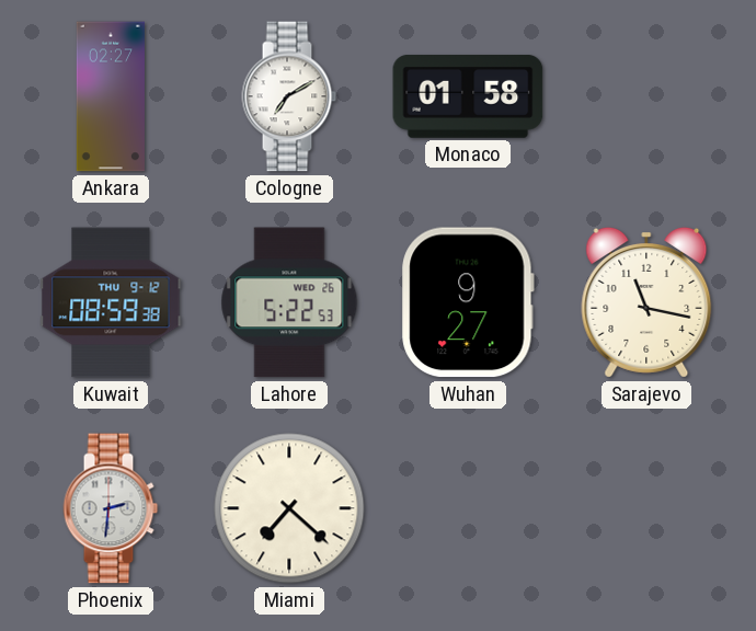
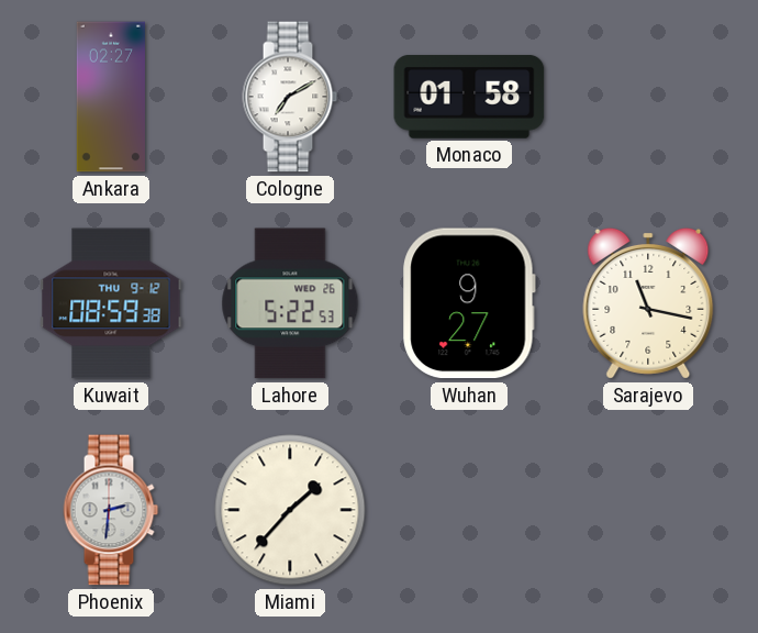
Miami: 7:22 -> 1:37 (290, 510)
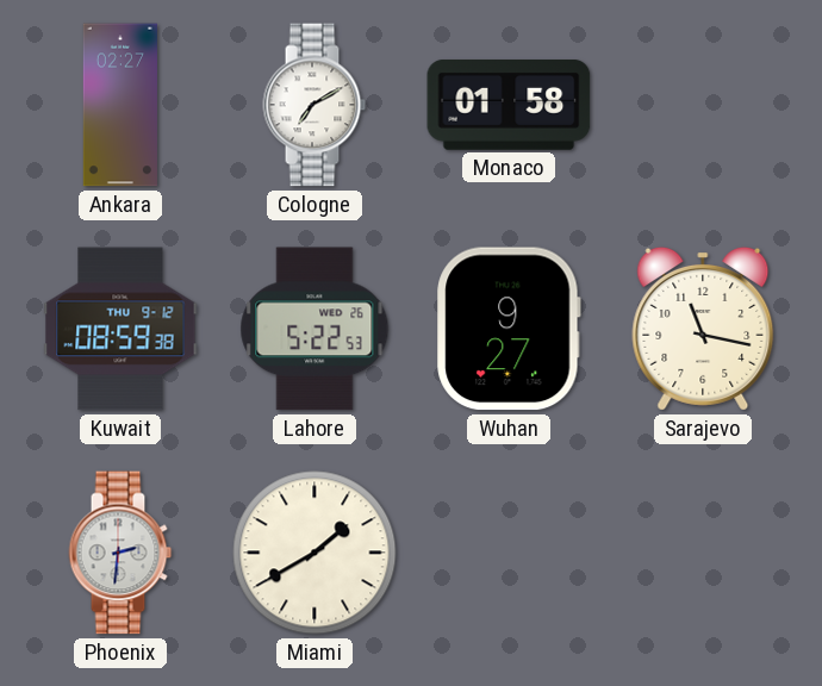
Miami: 1:37 -> 1:40 (315, 553)
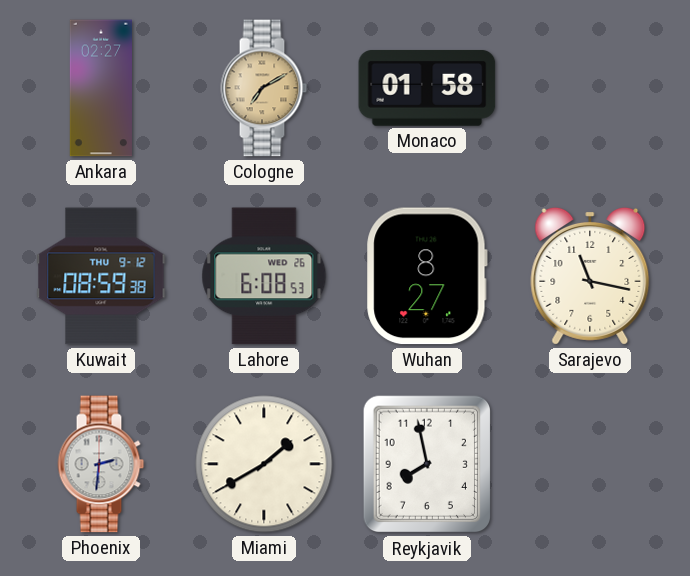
Cologne dial: white -> champagne (264, 88)
Lahore: 5:22 -> 6:08 (264, 276)
Wuhan: 9:27 -> 8:27 (427, 276)
Reykjavik: none -> 7:58 (427, 464)
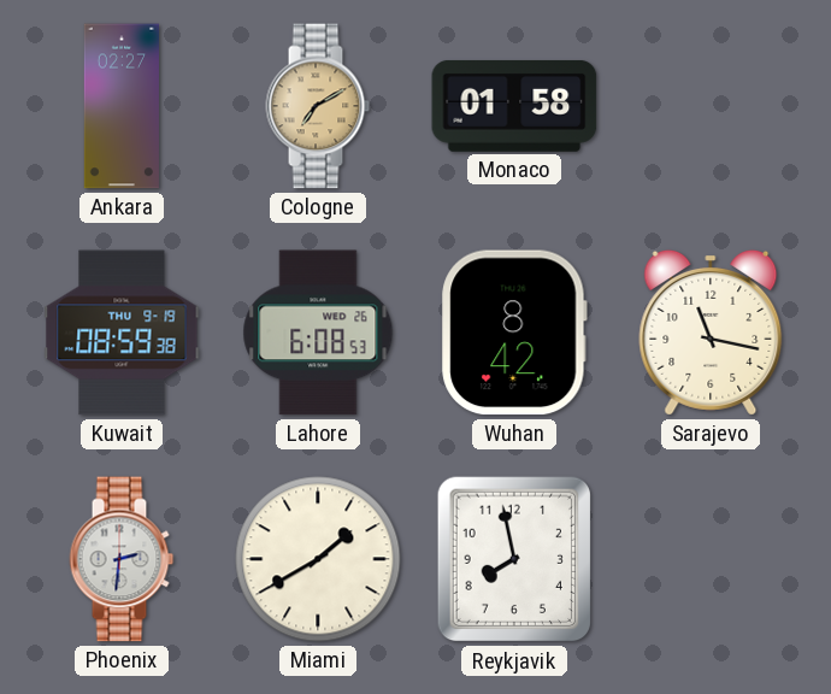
Kuwait date: THU 9-12 -> THU 9-19 (122, 333)
Wuhan: 8:27 -> 8:42 (514, 333)
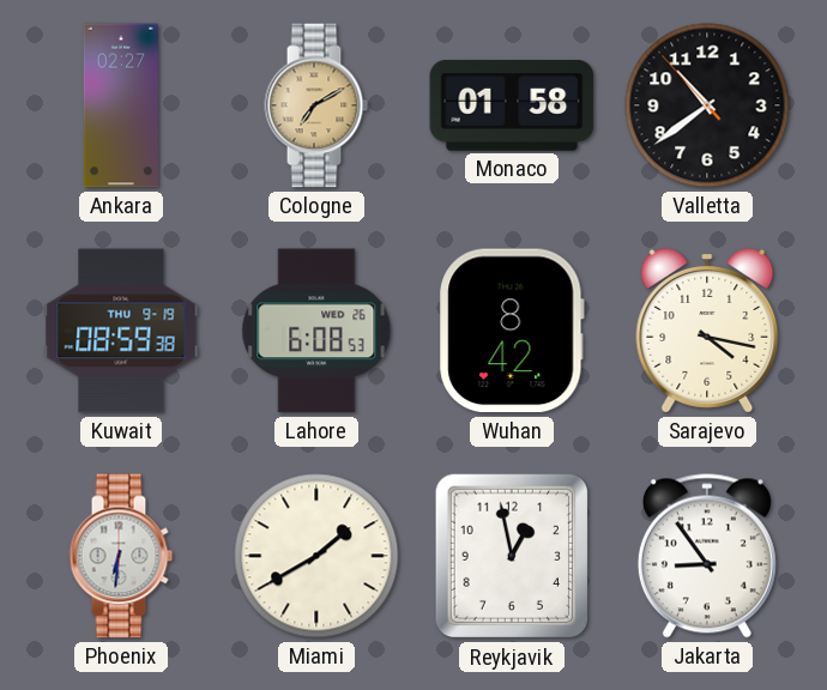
Valletta: none -> 10:38 (707, 105)
Sarajevo: 11:17 -> 4:17 (707, 331)
Phoenix: 2:31 -> 6:31 (121, 556)
Reykjavik: 7:58 -> 12:58 (512, 556)
Jakarta: none -> 8:54 (707, 556)
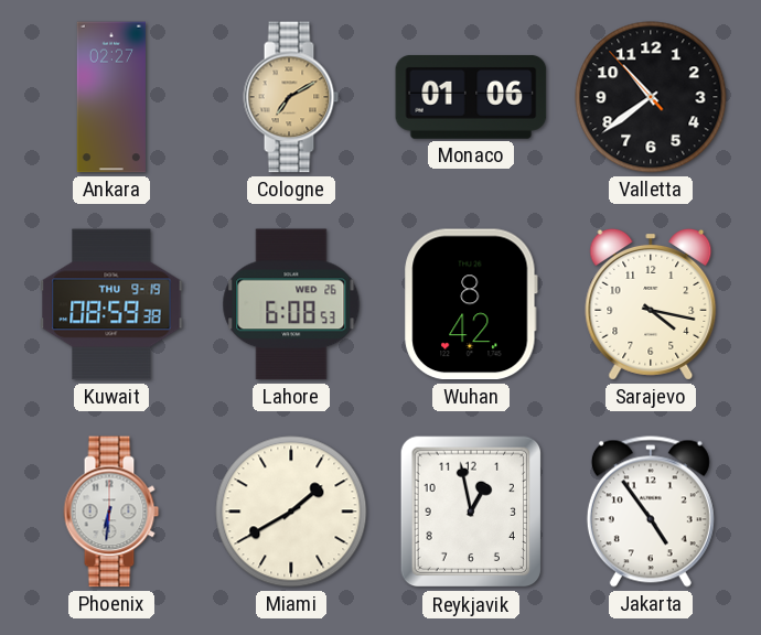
Monaco: 01:58 -> 01:06 (471, 97)
Jakarta: 8:54 -> 4:54 (651, 512)
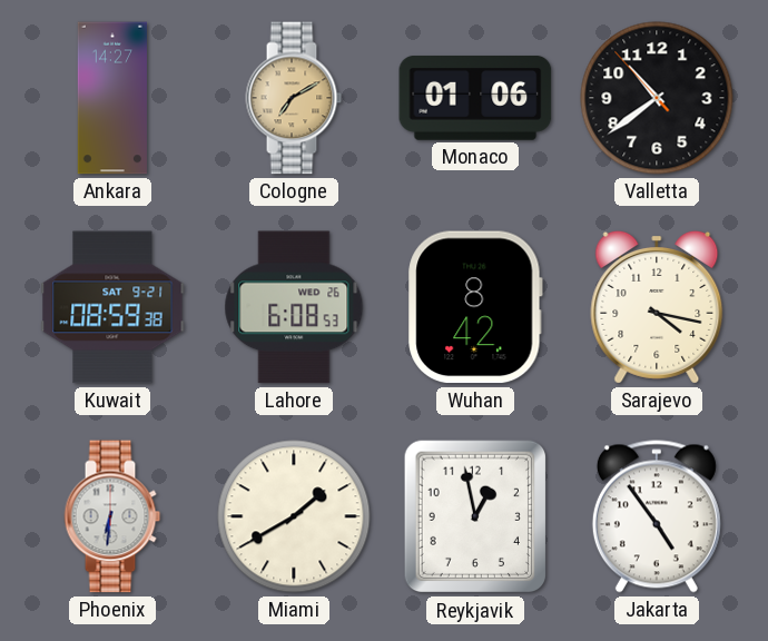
Ankara: 02:27 -> 14:27 (112, 98)
Kuwait date: THU 9-19 -> SAT 9-21 (112, 307)
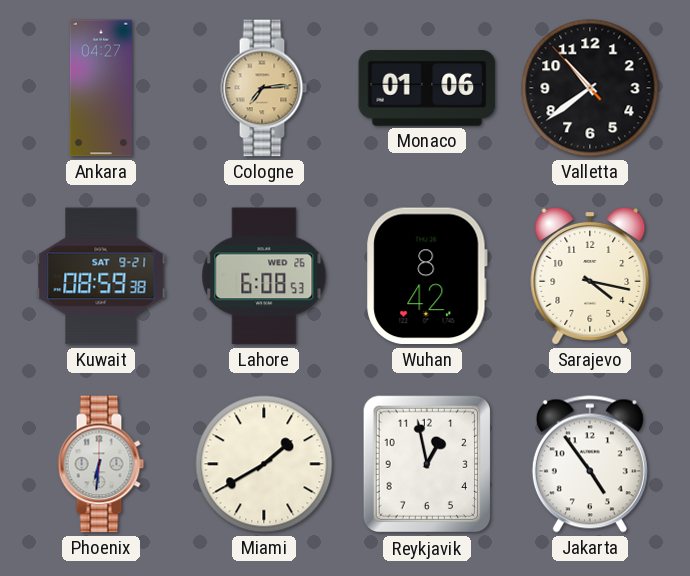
Ankara: 14:27 -> 04:27 (101, 88)
Cologne: 7:10 -> 7:14 (264, 88)
